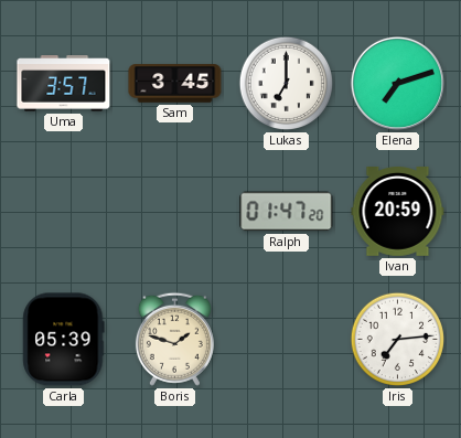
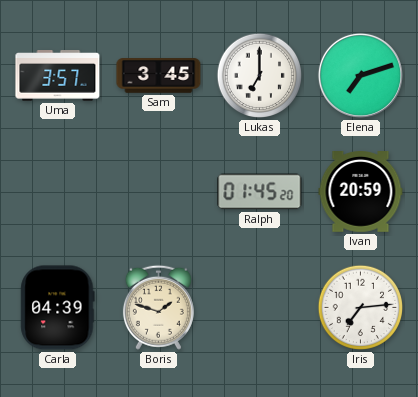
Ralph: 01:47 -> 01:45 (260, 192)
Carla: 05:39 -> 04:39 (58, 308)
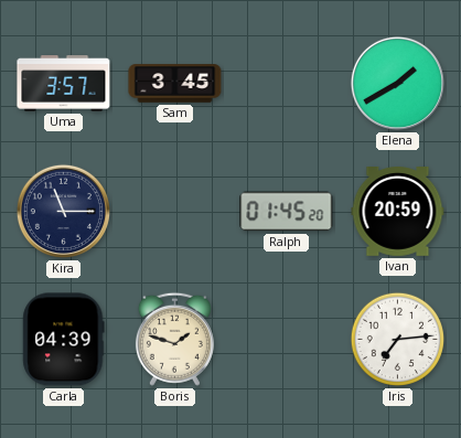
Lukas: 7:00 -> none (260, 76)
Elena: 7:12 -> 1:40 (397, 83)
Kira: none -> 11:15 (63, 211)
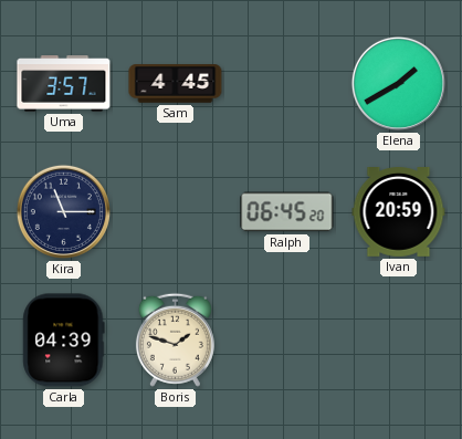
Sam: 3:45 -> 4:45 (176, 84)
Ralph: 01:45 -> 06:45 (287, 212)
Iris: 7:14 -> none (398, 340)
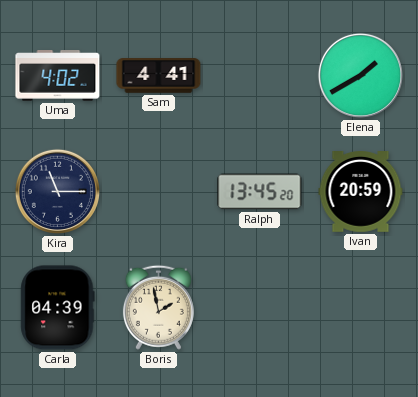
Uma: 3:57 -> 4:02 (58, 76)
Sam: 4:45 -> 4:41 (159, 76)
Ralph: 06:45 -> 13:45 (260, 192)
Boris: 1:48 -> 1:58 (158, 307)
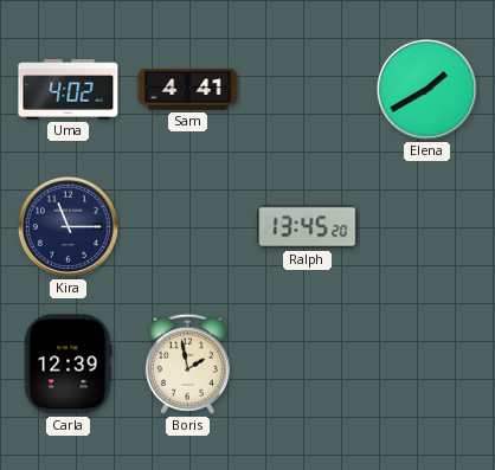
Ivan: 20:59 -> none (361, 192)
Carla: 04:39 -> 12:39 (69, 365)
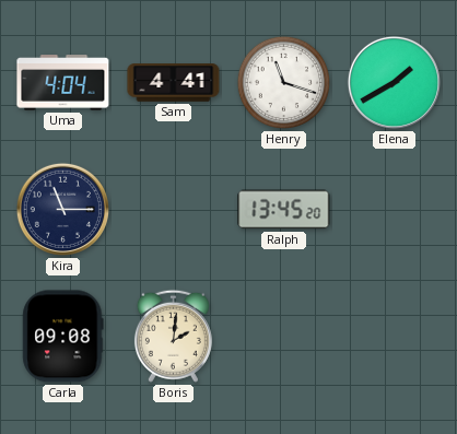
Uma: 4:02 -> 4:04 (63, 83)
Henry: none -> 11:18 (284, 83)
Carla: 12:39 -> 09:08 (63, 337)
Boris: 1:58 -> 2:01 (173, 336)
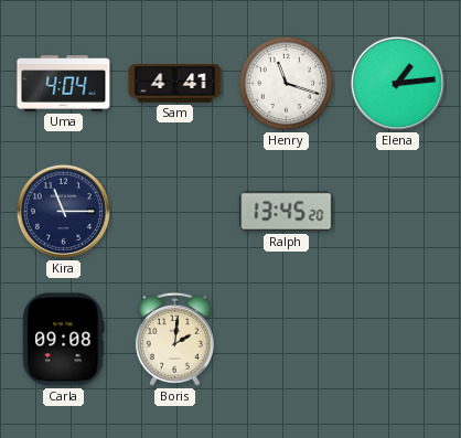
Elena: 1:40 -> 1:14 (397, 83)
